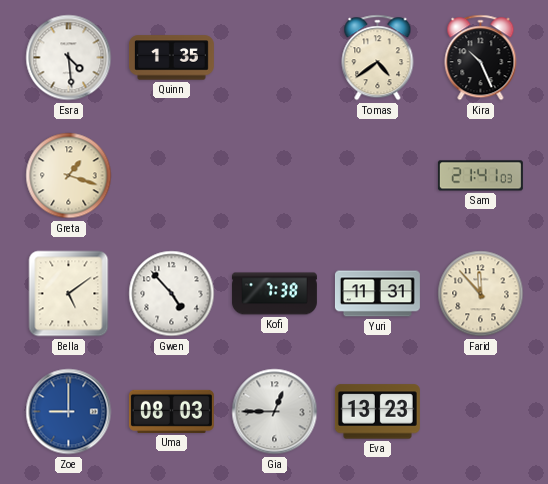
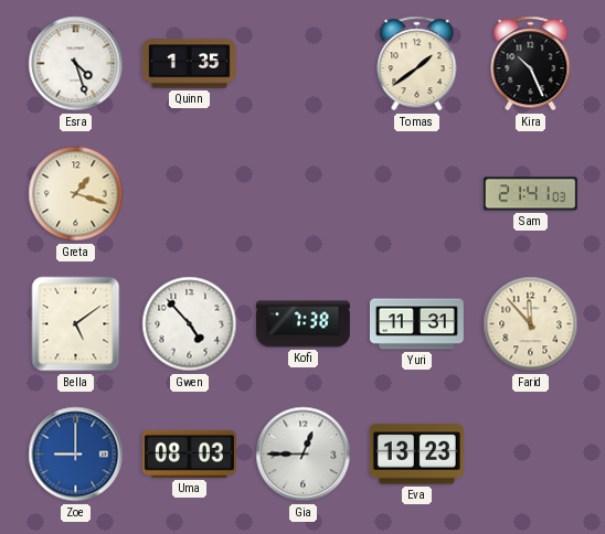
Esra: 4:29 -> 4:27 (76, 64)
Tomas: 4:39 -> 1:39 (417, 64)
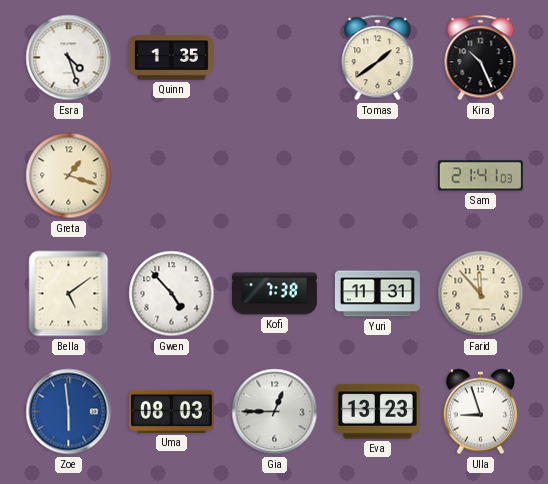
Zoe: 9:00 -> 5:59 (69, 412)
Ulla: none -> 8:57 (480, 412)
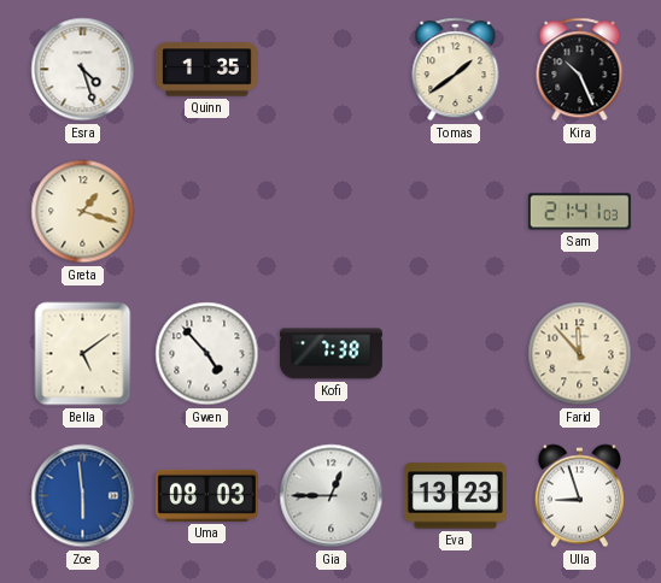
Yuri: 11:31 -> none (377, 294)
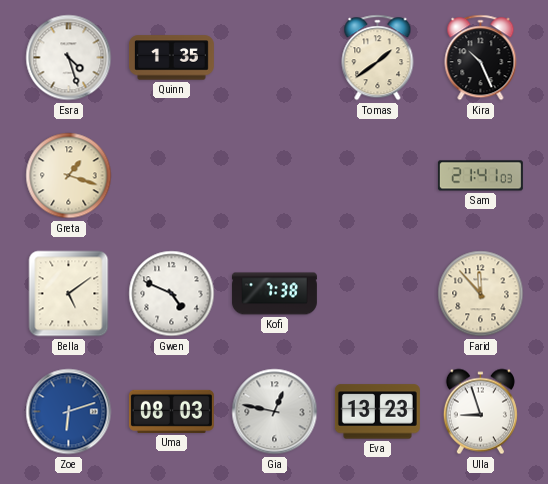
Gwen: 4:53 -> 4:49 (172, 294)
Zoe: 5:59 -> 6:12 (69, 412)
Gia: 12:45 -> 12:47 (275, 412)
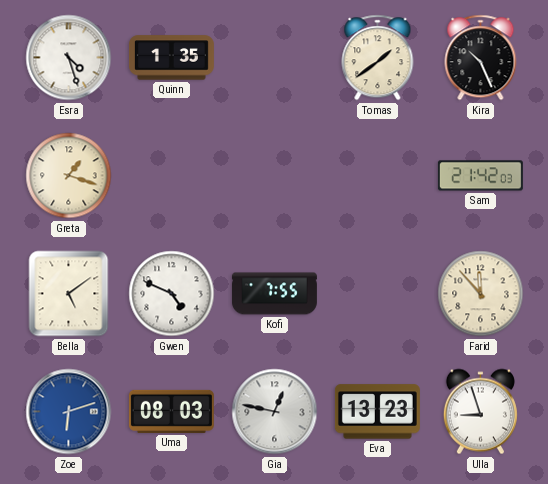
Sam: 21:41 -> 21:42 (480, 176)
Kofi: 7:38 -> 7:55 (274, 294)
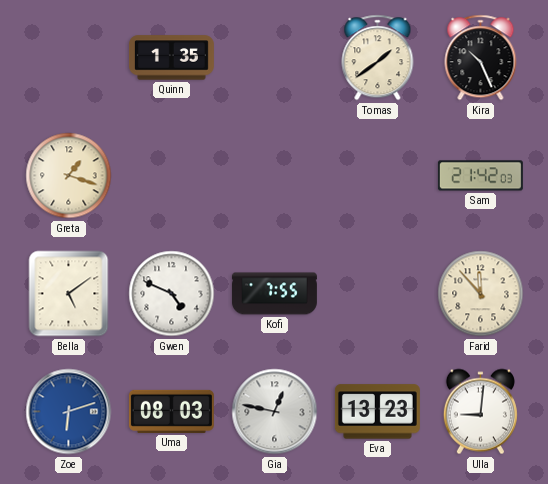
Esra: 4:27 -> none (69, 58)
Ulla: 8:57 -> 9:01 (480, 412)
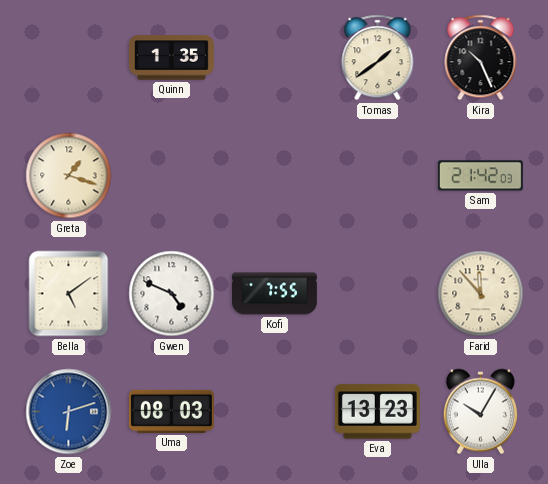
Gia: 12:47 -> none (275, 412)
Ulla: 9:01 -> 10:05 (480, 412)
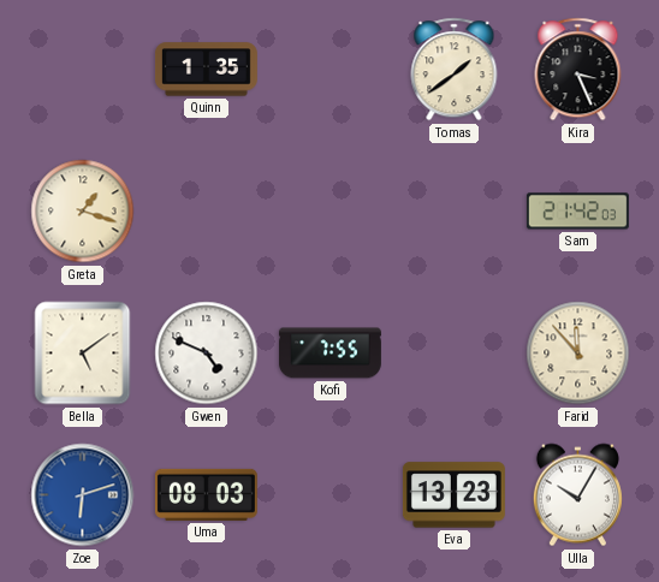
Kira: 10:26 -> 3:26 (578, 70)
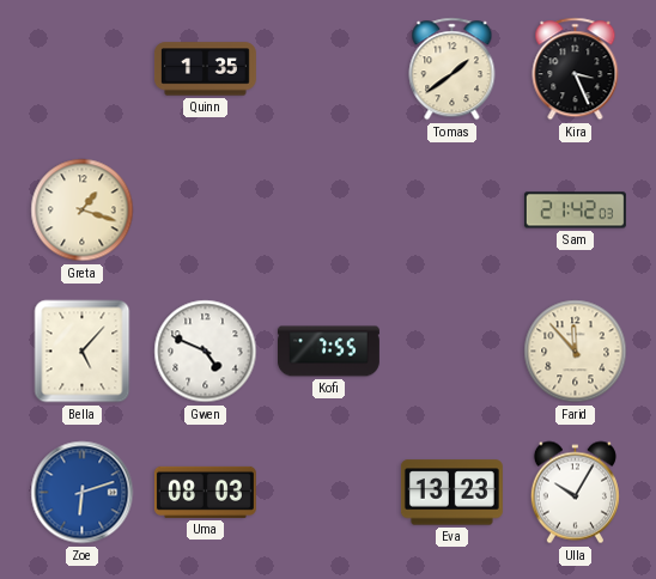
Bella: 5:09 -> 5:07 (83, 352)
